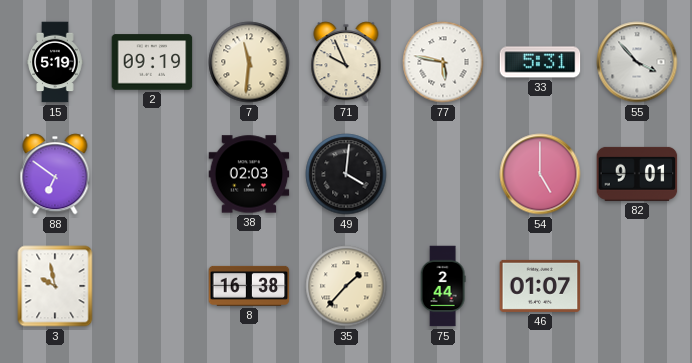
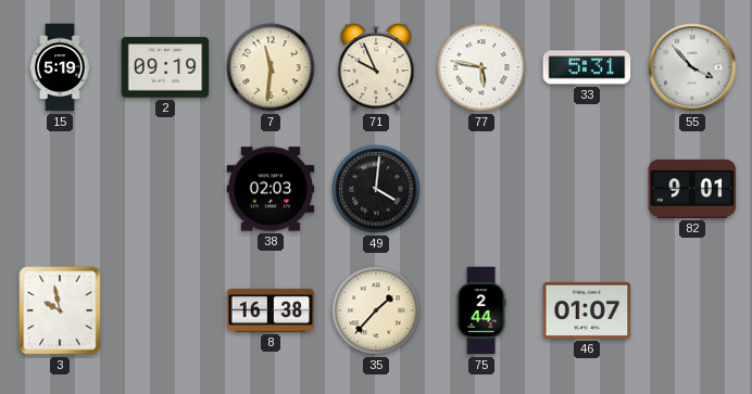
88: 6:51 -> none (55, 174)
54: 5:00 -> none (540, 174)
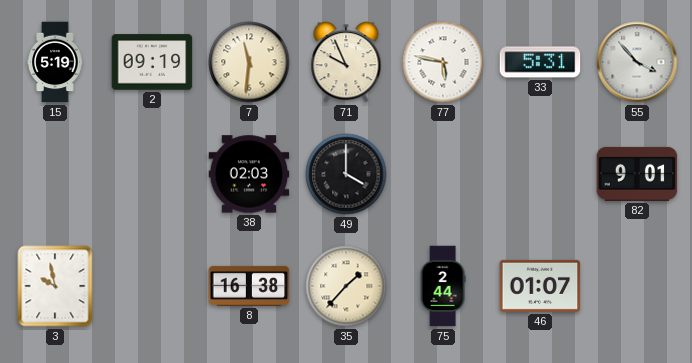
49: 4:01 -> 4:00 (346, 174)
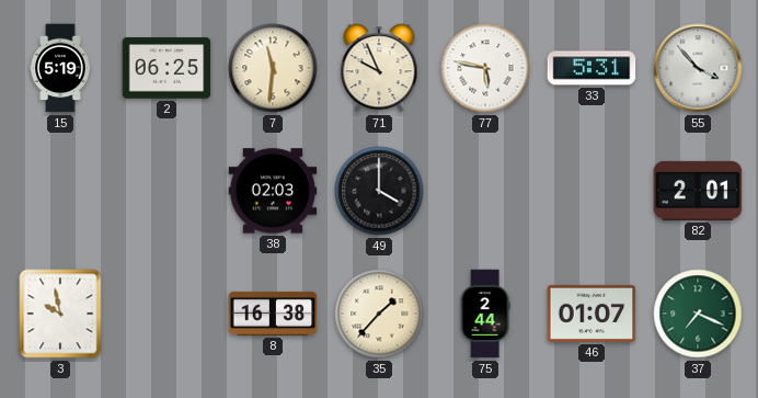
2: 09:19 -> 06:25 (166, 68)
82: 9:01 -> 2:01 (698, 191)
37: none -> 7:19 (698, 314)
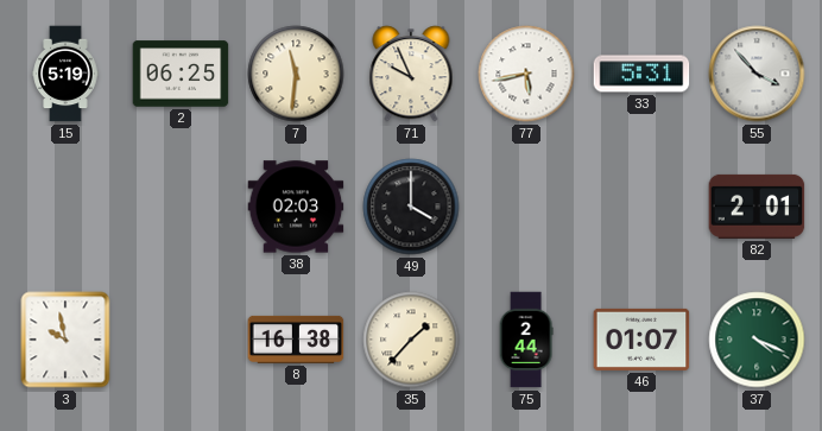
77: 5:47 -> 5:43 (526, 74)
37: 7:19 -> 4:19 (757, 340)
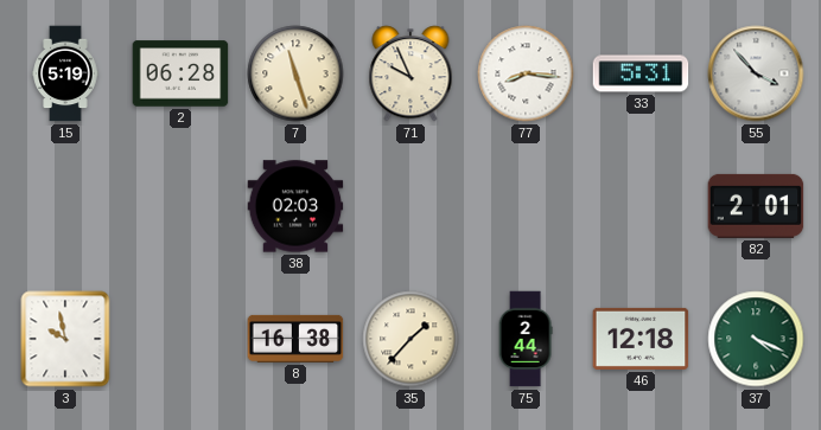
2: 06:25 -> 06:28 (180, 73)
7: 11:31 -> 11:27 (295, 73)
77: 5:43 -> 8:16 (526, 73)
49: 4:00 -> none (411, 207)
46: 01:07 -> 12:18 (641, 339)
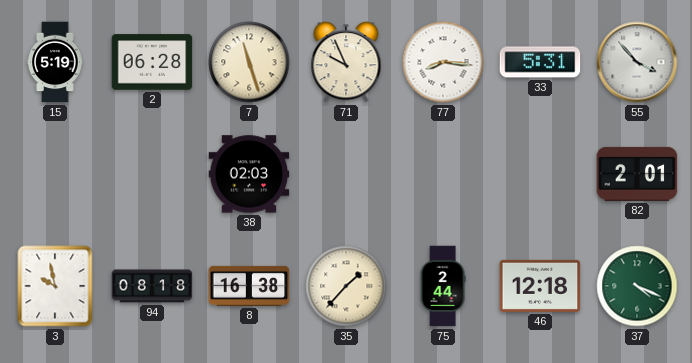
94: none -> 08:18 (152, 286)
